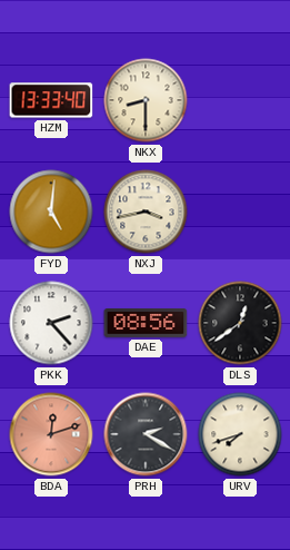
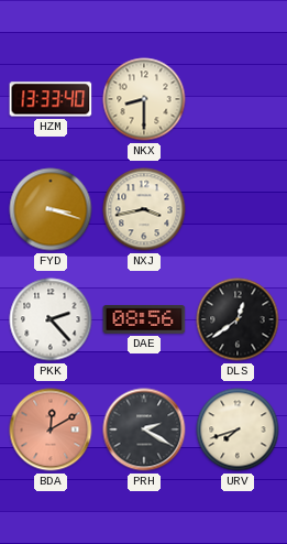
FYD: 5:01 -> 3:18 (51, 209)
BDA: 12:12 -> 12:10 (51, 429)
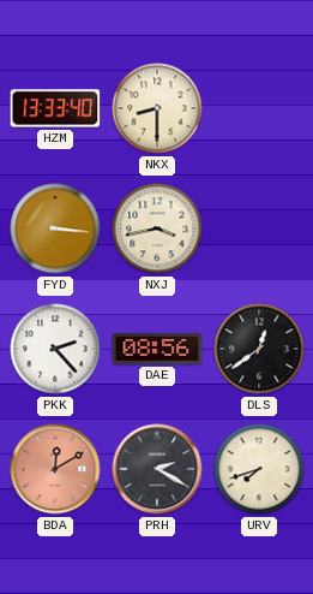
FYD: 3:18 -> 3:16 (55, 228)
